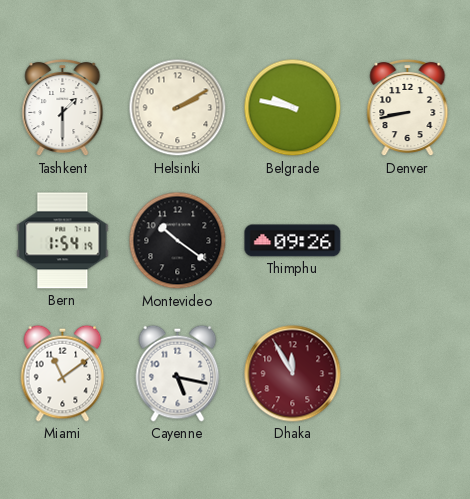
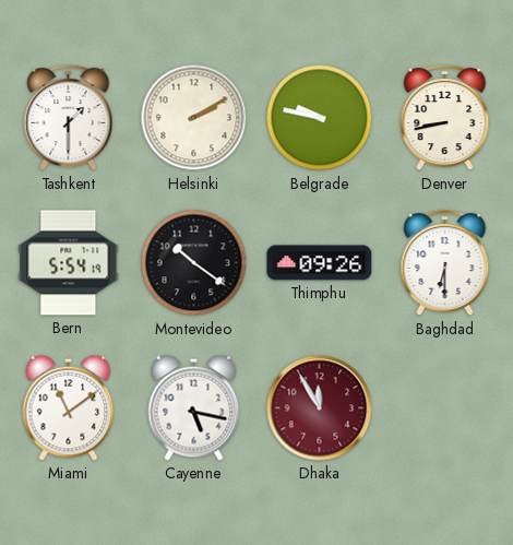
Bern: 1:54 -> 5:54 (69, 263)
Baghdad: none -> 6:30 (445, 263)
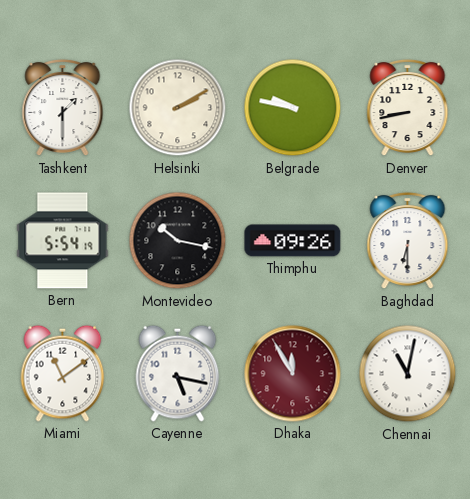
Montevideo: 10:21 -> 10:17 (178, 241)
Chennai: none -> 11:02 (408, 374)
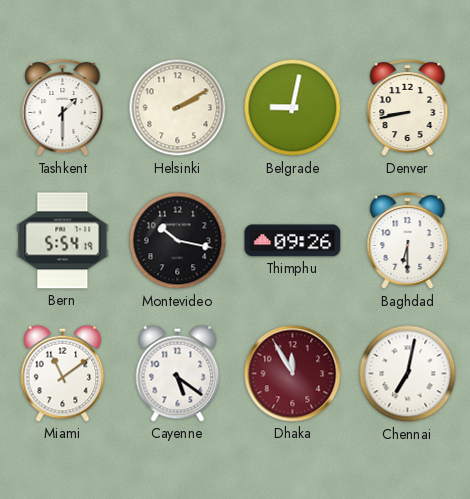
Belgrade: 9:47 -> 9:02 (293, 108)
Cayenne: 5:17 -> 5:21 (178, 373)
Chennai: 11:02 -> 7:02 (408, 374)
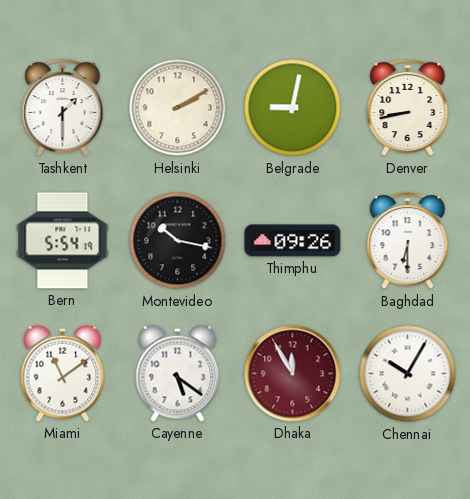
Chennai: 7:02 -> 10:05 (408, 374)
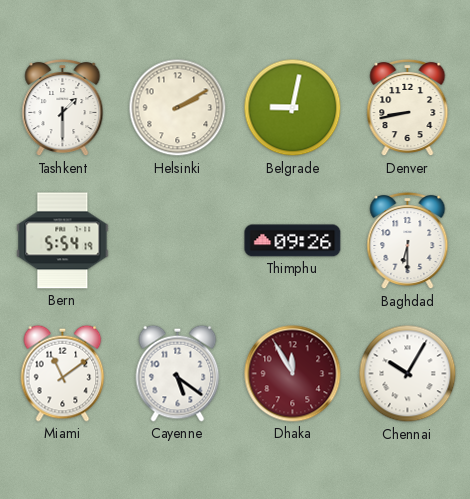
Montevideo: 10:17 -> none (178, 241)
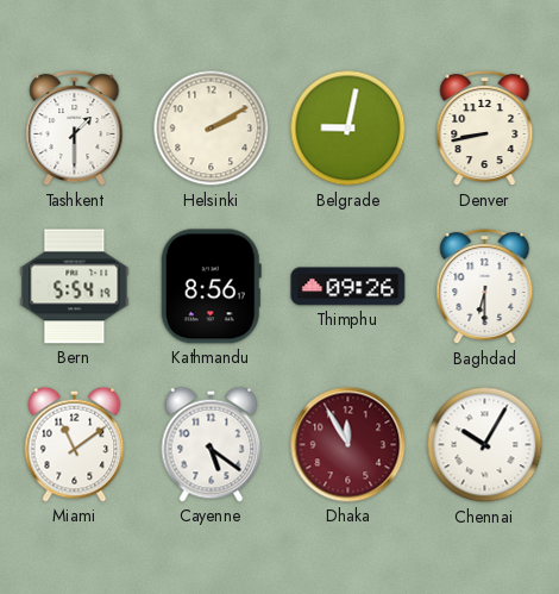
Kathmandu: none -> 8:56 (211, 287)
